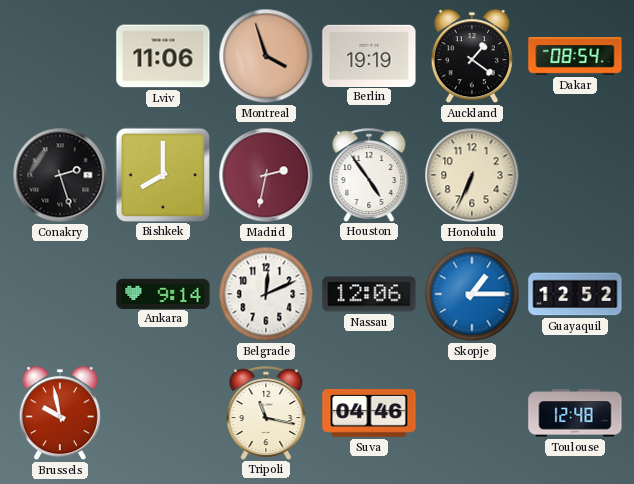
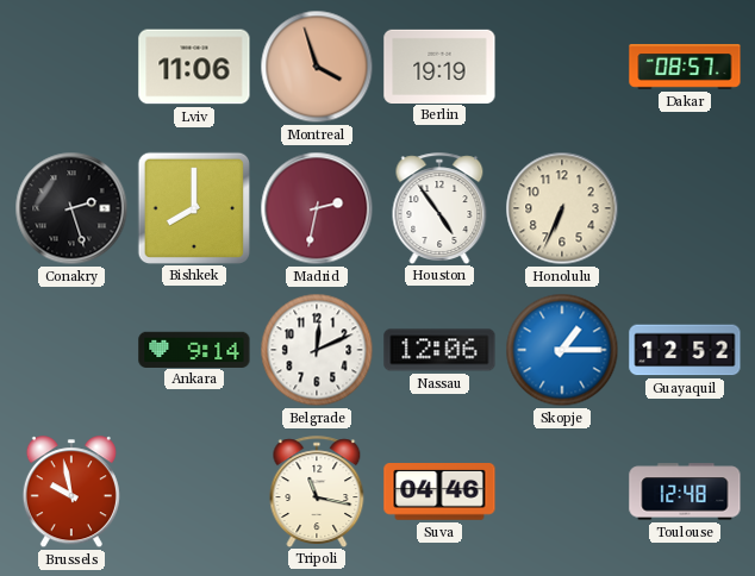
Auckland: 1:21 -> none (472, 57)
Dakar: 08:54 -> 08:57 (685, 67)
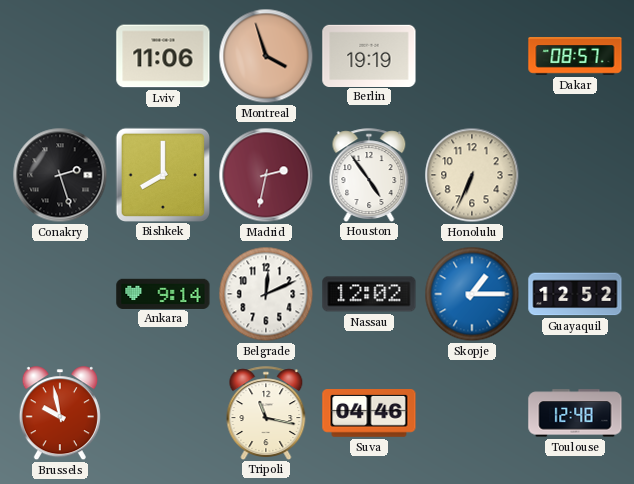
Nassau: 12:06 -> 12:02 (369, 294)
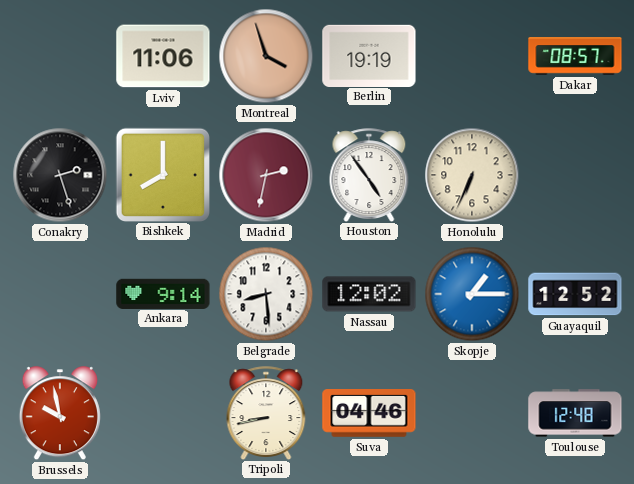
Belgrade: 12:11 -> 8:29 (266, 294)
Tripoli: 11:17 -> 8:43 (266, 413)
